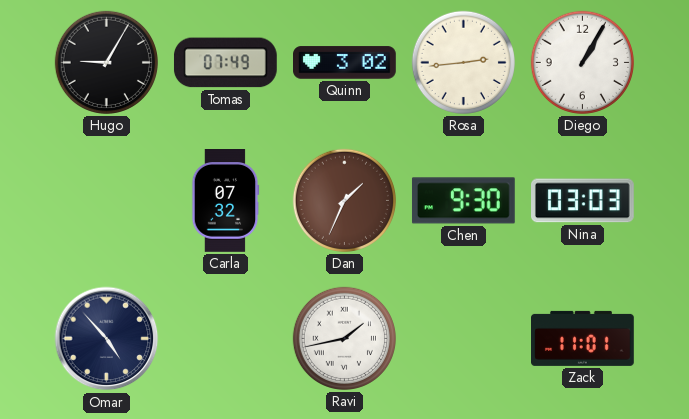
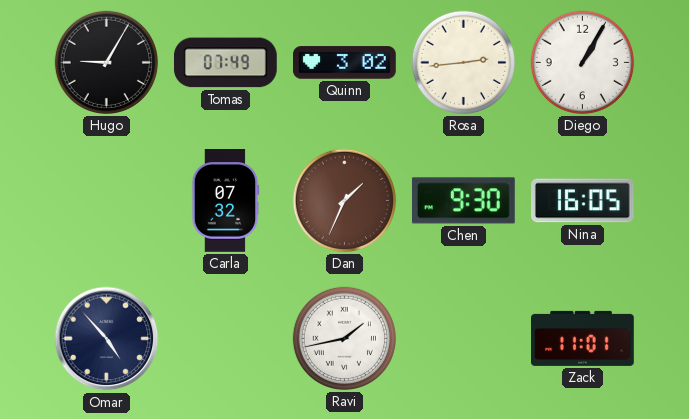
Nina: 03:03 -> 16:05 (583, 201)
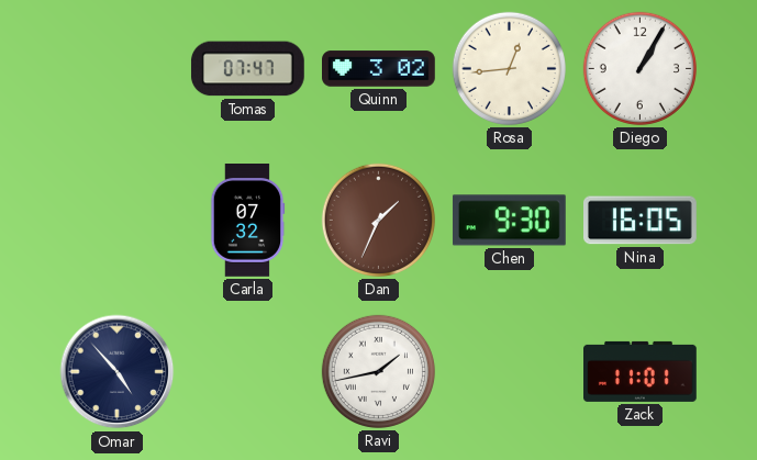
Hugo: 9:05 -> none (106, 62)
Tomas: 07:49 -> 07:47 (247, 69)
Rosa: 2:44 -> 12:44 (509, 68)
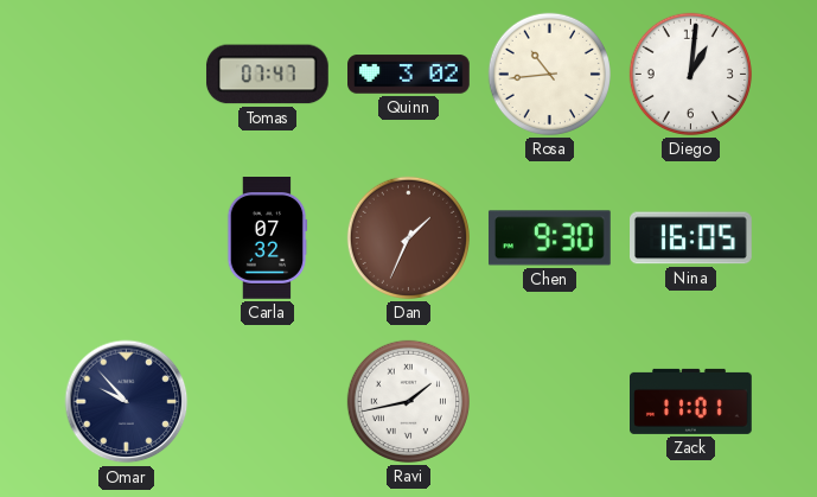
Rosa: 12:44 -> 10:44 (549, 74)
Diego: 1:05 -> 1:01 (690, 74)
Omar: 4:53 -> 9:53 (127, 402)
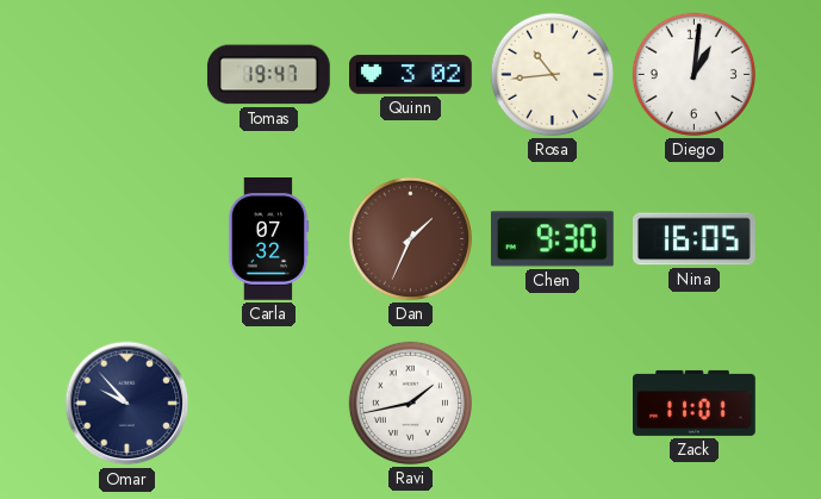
Tomas: 07:47 -> 19:47 (268, 75)
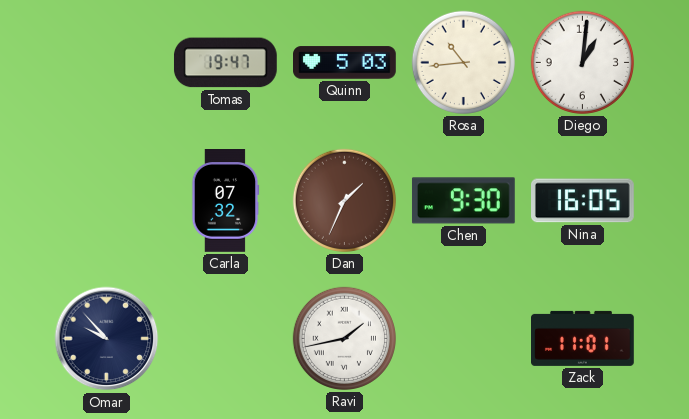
Quinn: 3:02 -> 5:03 (345, 63)
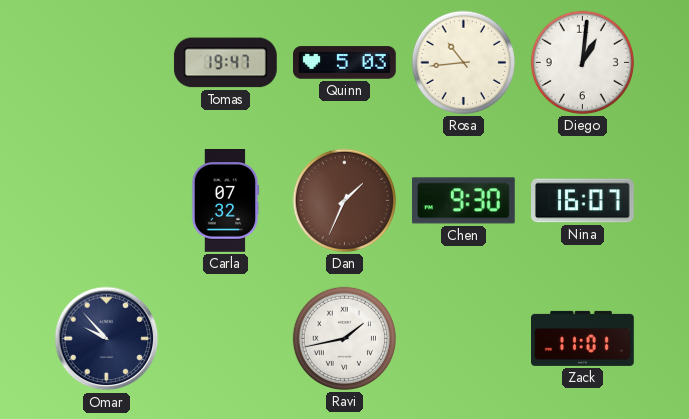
Nina: 16:05 -> 16:07 (583, 201)
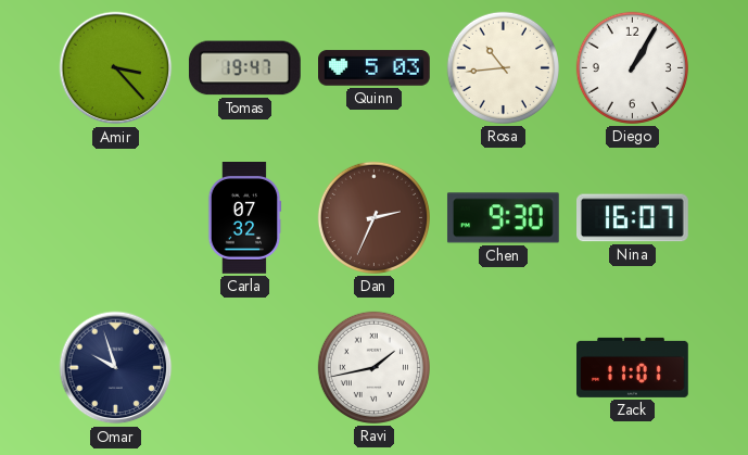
Amir: none -> 3:23 (116, 68)
Diego: 1:01 -> 1:05 (632, 67)
Dan: 1:34 -> 2:34 (373, 217)
Omar: 9:53 -> 9:57 (116, 368)
